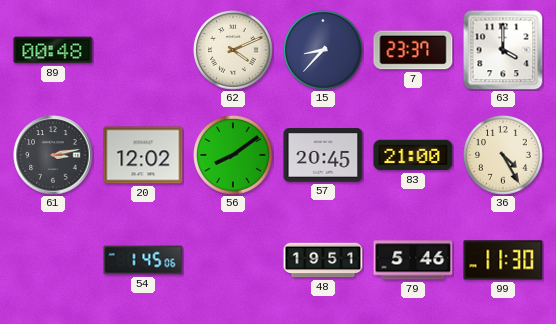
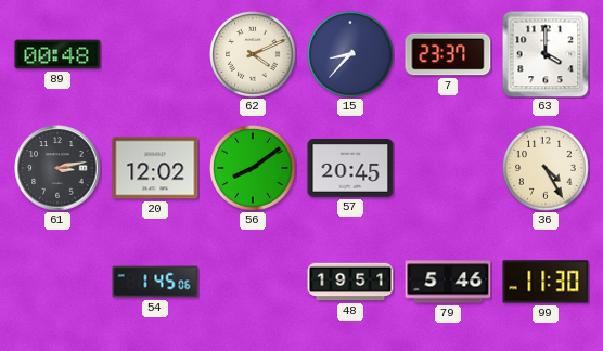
83: 21:00 -> none (413, 155)
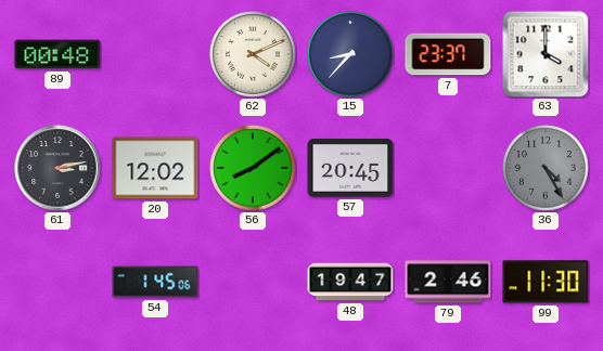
36 dial: cream -> grey (546, 168)
48: 19:51 -> 19:47 (350, 282)
79: 5:46 -> 2:46 (448, 282)
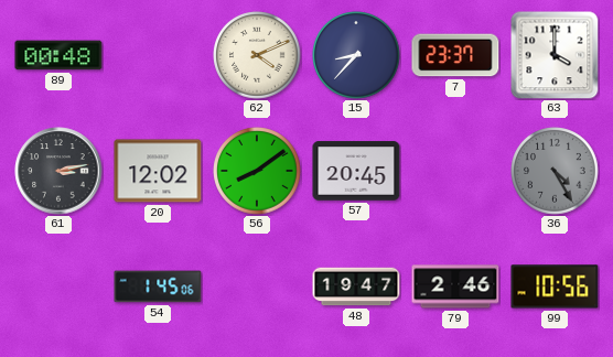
99: 11:30 -> 10:56 (555, 286)
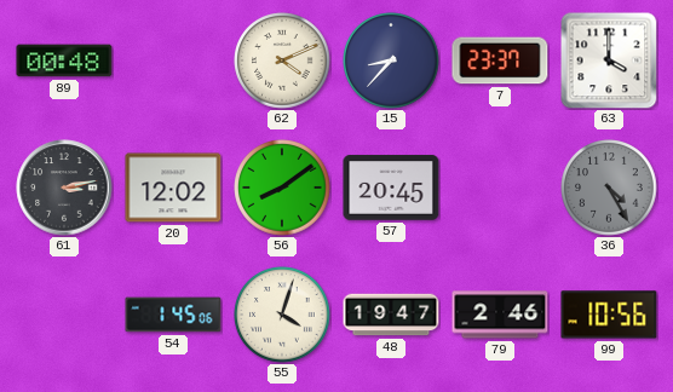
55: none -> 4:03 (282, 315)
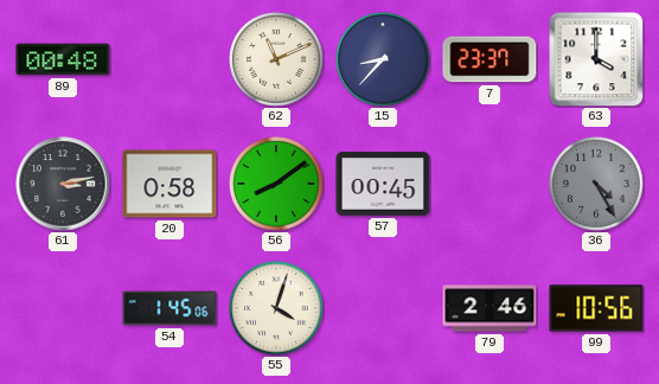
62: 4:11 -> 11:11 (276, 59)
20: 12:02 -> 0:58 (169, 184)
57: 20:45 -> 00:45 (383, 184)
48: 19:47 -> none (391, 315)
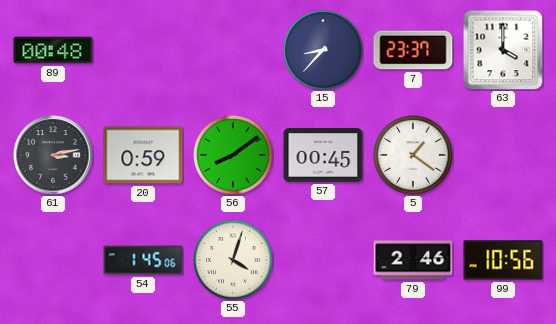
62: 11:11 -> none (276, 59)
20: 0:58 -> 0:59 (143, 155)
5: none -> 1:21 (413, 155)
36: 4:25 -> none (596, 184)
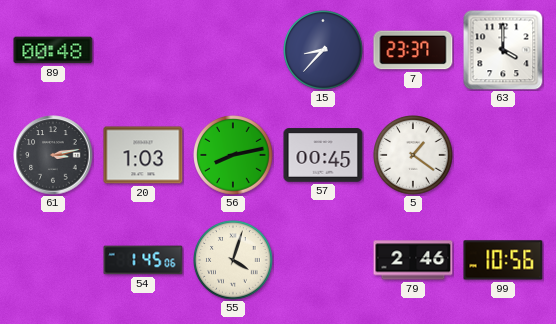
20: 0:59 -> 1:03 (143, 155)
56: 8:09 -> 8:13 (233, 155)
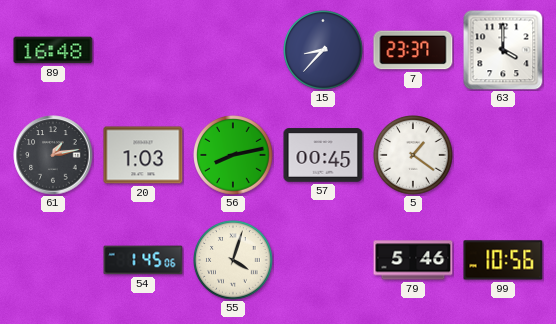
89: 00:48 -> 16:48 (53, 50)
61: 3:13 -> 1:13 (53, 155)
79: 2:46 -> 5:46 (413, 260)
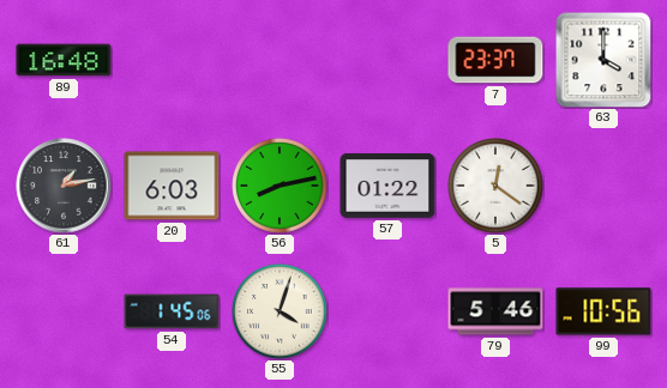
15: 8:37 -> none (323, 50)
20: 1:03 -> 6:03 (172, 186)
57: 00:45 -> 01:22 (387, 186)
5: 1:21 -> 12:21 (495, 186)
